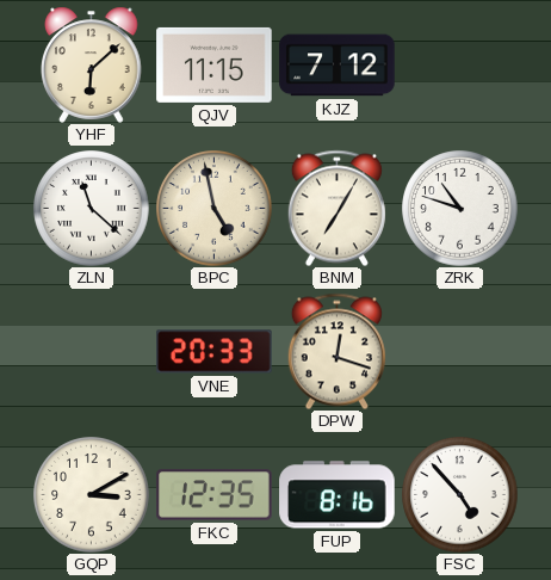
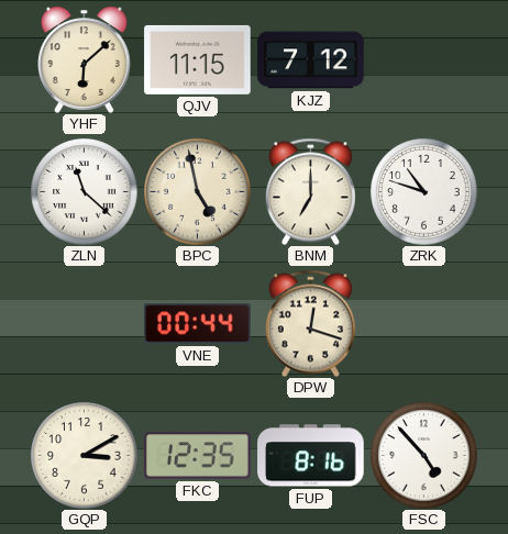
BNM: 7:05 -> 7:00 (310, 191)
VNE: 20:33 -> 00:44 (198, 324)
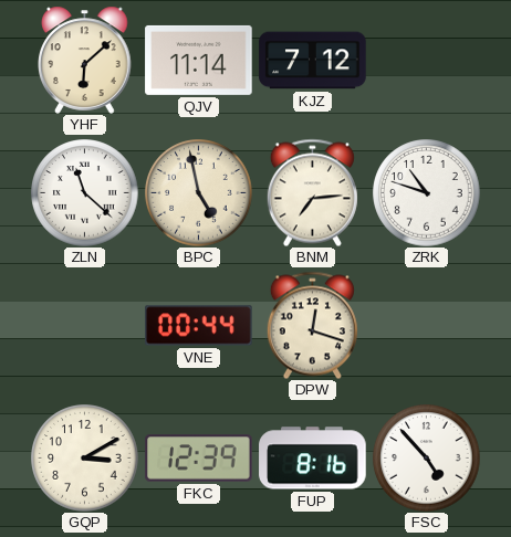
QJV: 11:15 -> 11:14 (199, 60)
BNM: 7:00 -> 7:14 (312, 192)
FKC: 12:35 -> 12:39 (199, 459)
